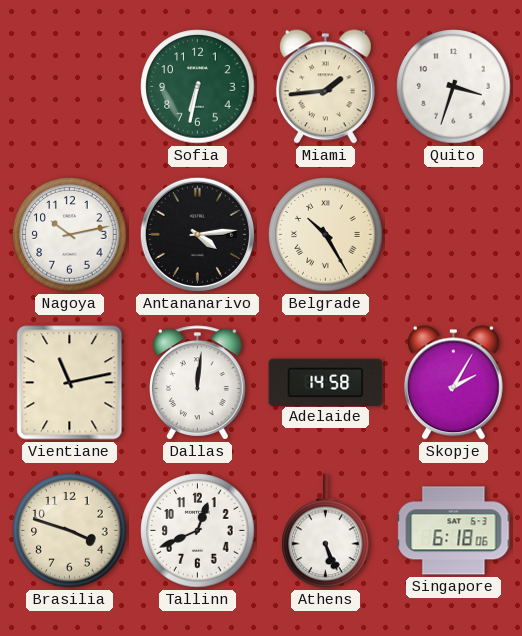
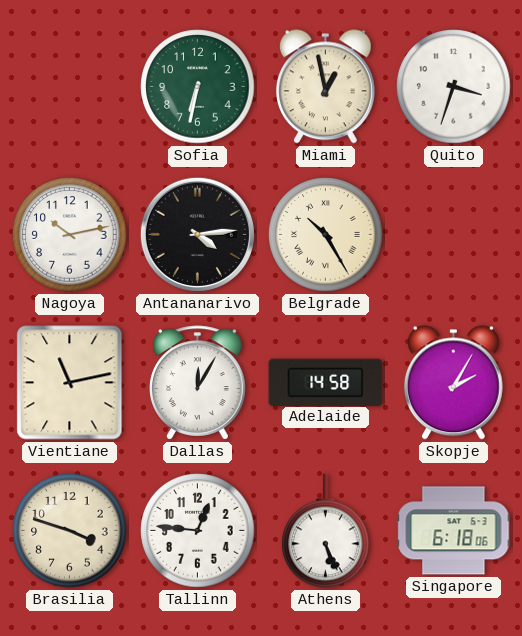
Miami: 1:44 -> 12:58 (325, 87)
Dallas: 12:01 -> 12:05 (198, 383)
Tallinn: 12:41 -> 12:46 (198, 531)
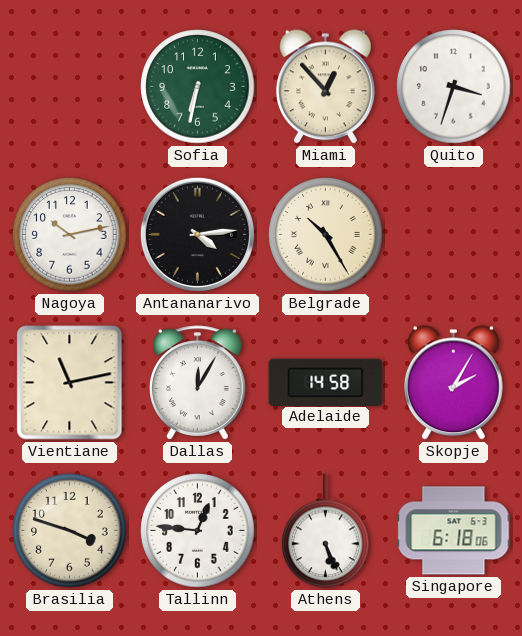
Miami: 12:58 -> 12:53 (325, 87)
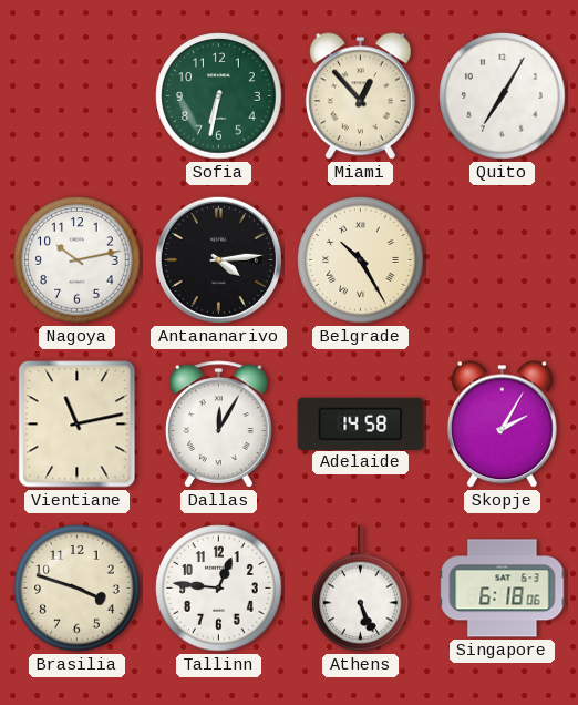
Quito: 3:33 -> 7:05 (503, 96)
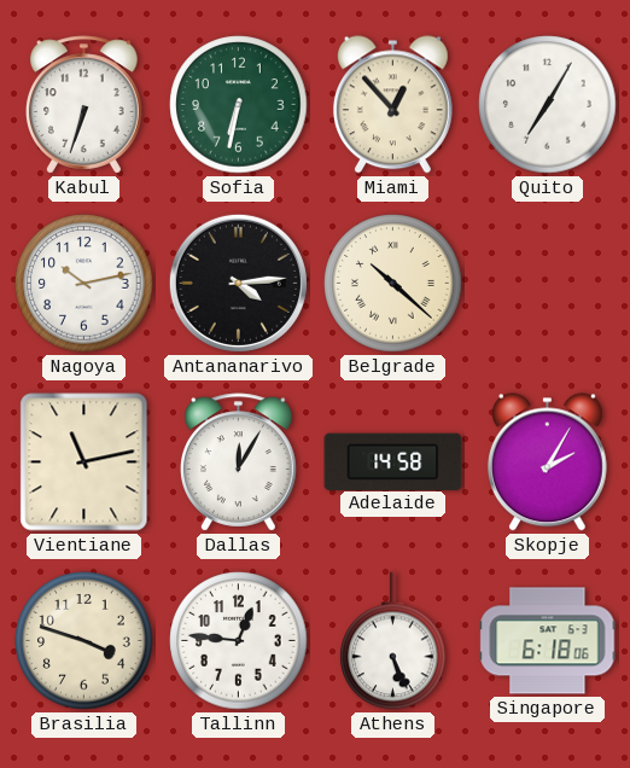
Kabul: none -> 6:33 (84, 105)
Belgrade: 10:25 -> 10:22 (393, 284)
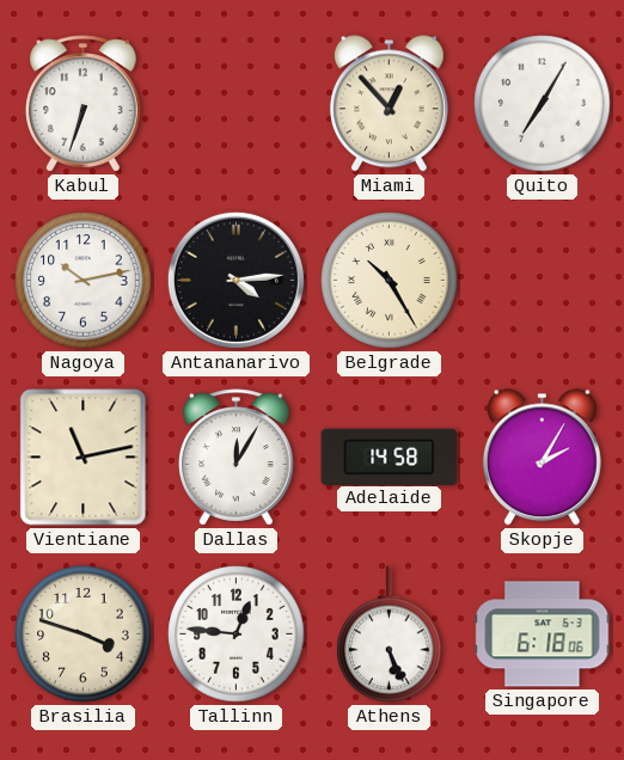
Sofia: 6:32 -> none (239, 105)
Belgrade: 10:22 -> 10:25 (390, 281)
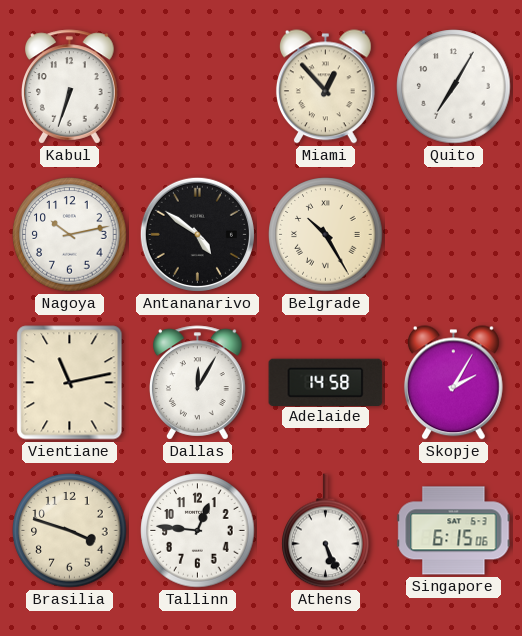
Antananarivo: 4:14 -> 4:51 (197, 234)
Singapore: 6:18 -> 6:15 (454, 531)
